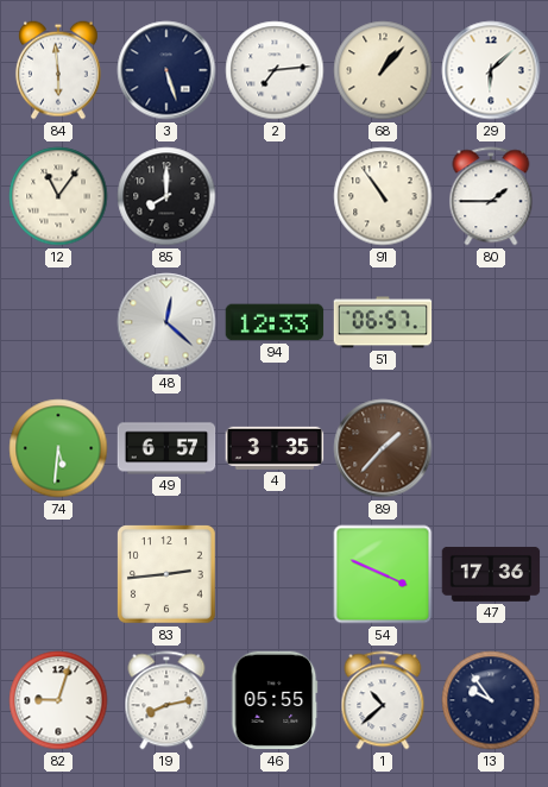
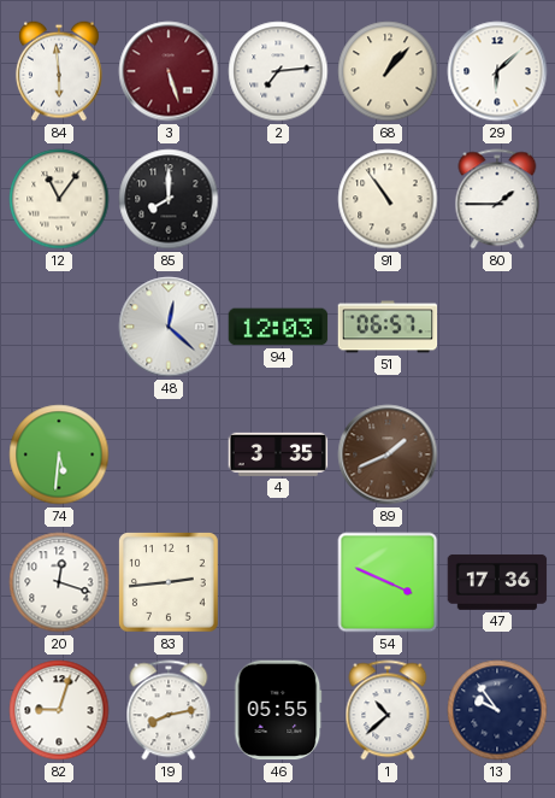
3 dial: navy -> burgundy (169, 71)
94: 12:33 -> 12:03 (278, 327)
49: 6:57 -> none (166, 448)
89: 1:37 -> 1:41 (388, 454)
20: none -> 12:18 (59, 582)
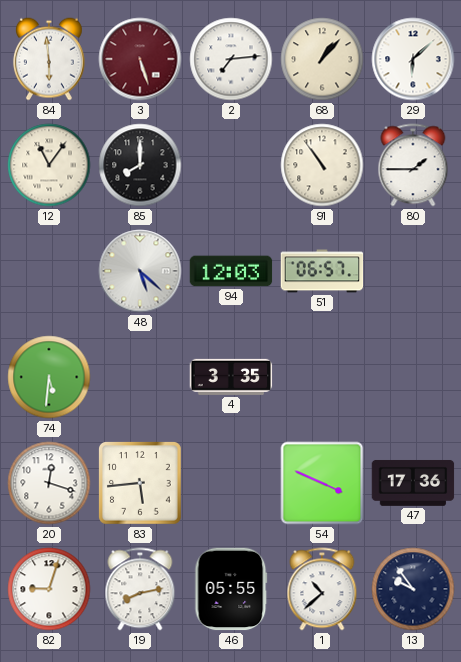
48: 12:22 -> 5:22 (140, 271)
89: 1:41 -> none (388, 454)
83: 2:44 -> 5:44 (141, 484)
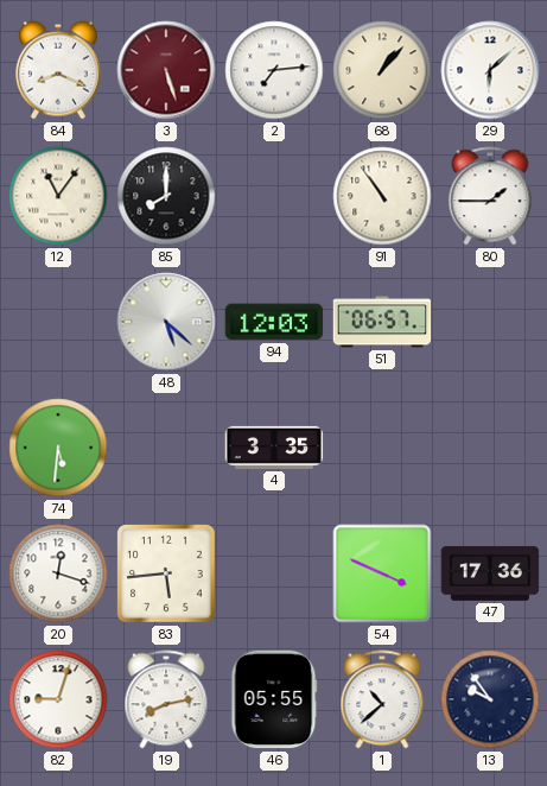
84: 5:59 -> 8:19 (58, 70)
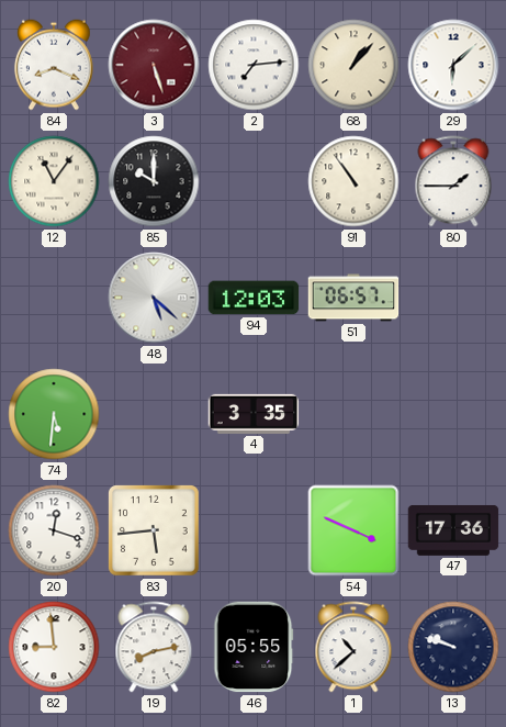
85: 8:00 -> 10:00 (154, 181)
82: 9:03 -> 8:59 (54, 647)
13: 9:54 -> 9:48 (453, 647)
